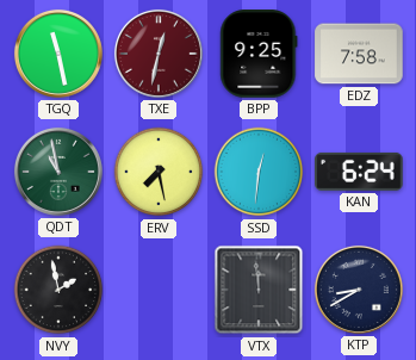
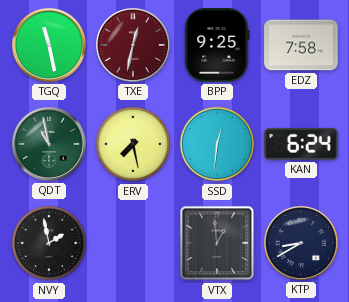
VTX: 11:59 -> 12:59 (217, 243)
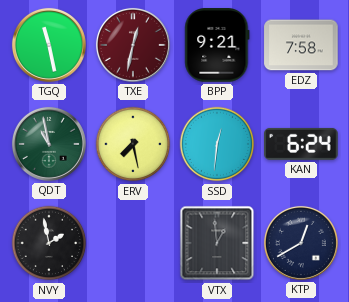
BPP: 9:25 -> 9:21 (217, 45)
KTP: 8:40 -> 12:40 (301, 243)
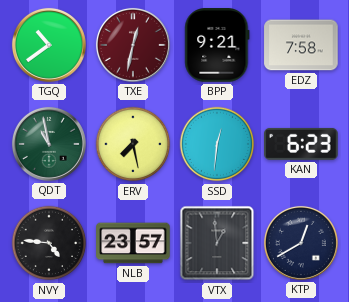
TGQ: 11:28 -> 10:39 (49, 45)
KAN: 6:24 -> 6:23 (301, 144)
NVY: 1:58 -> 4:46 (49, 243)
NLB: none -> 23:57 (133, 243)
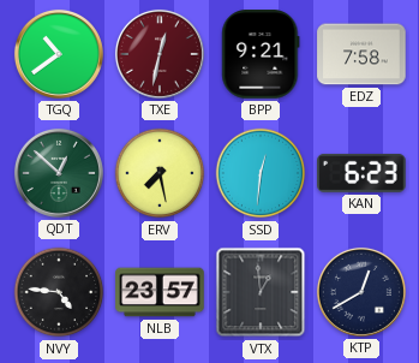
QDT: 10:58 -> 12:52 (59, 173)
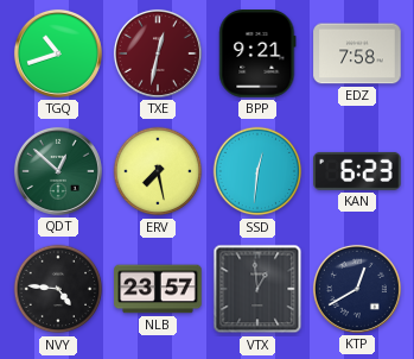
TGQ: 10:39 -> 10:42 (58, 53)
